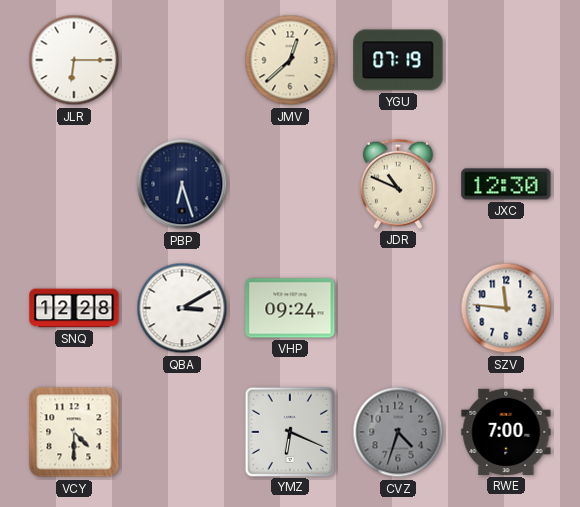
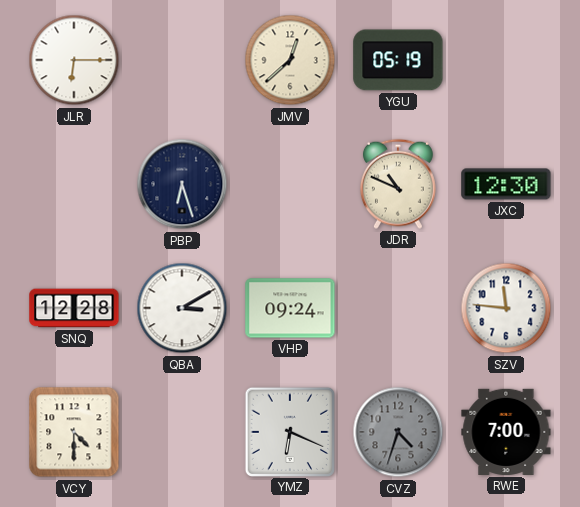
YGU: 07:19 -> 05:19 (398, 60)
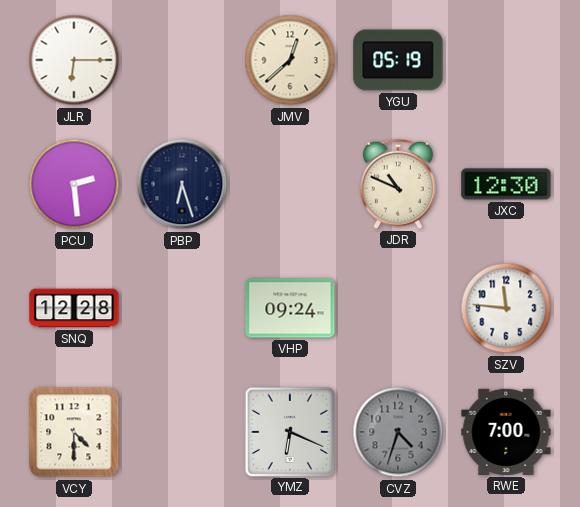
PCU: none -> 2:29 (74, 184)
QBA: 3:10 -> none (182, 308)
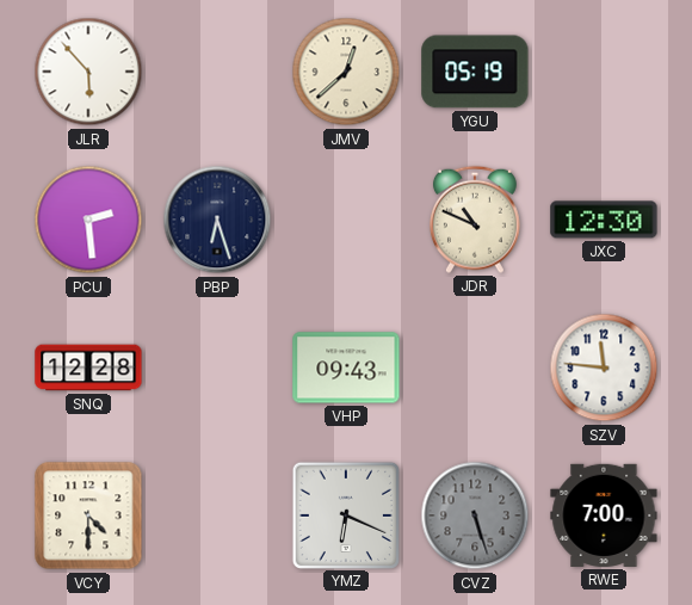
JLR: 6:15 -> 5:53 (88, 72)
VHP: 09:24 -> 09:43 (346, 368)
CVZ: 4:33 -> 5:27 (475, 516)
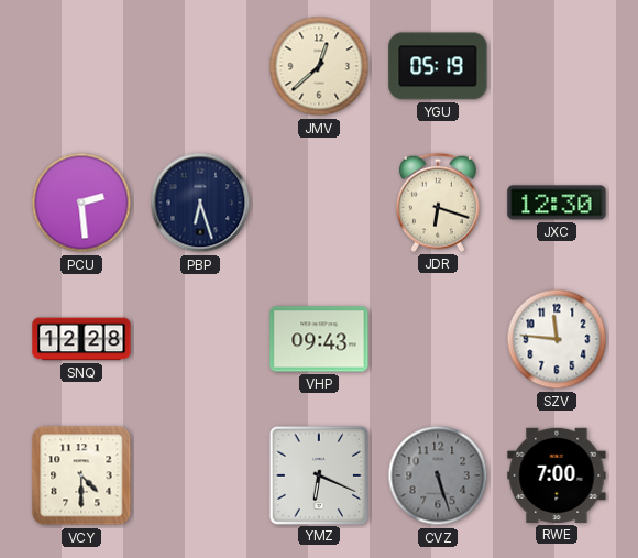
JLR: 5:53 -> none (88, 72)
JDR: 10:49 -> 6:18 (438, 203)
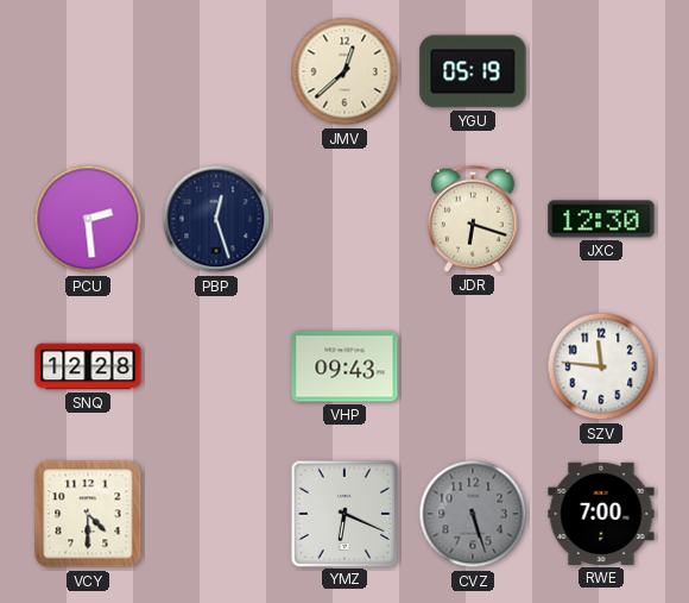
PBP: 6:27 -> 12:27 (216, 219)
